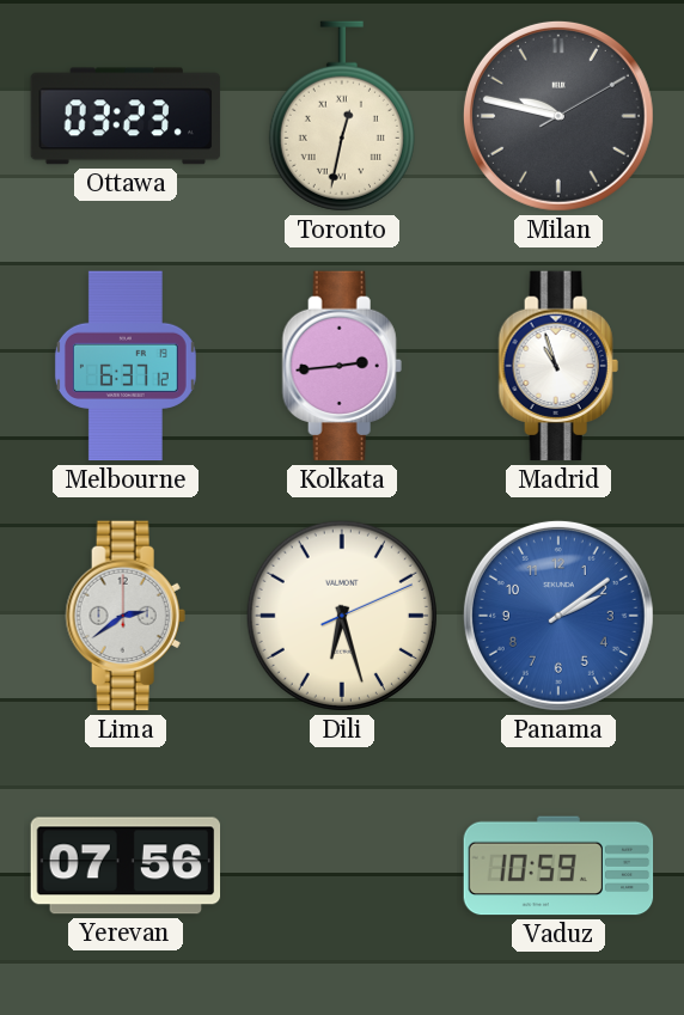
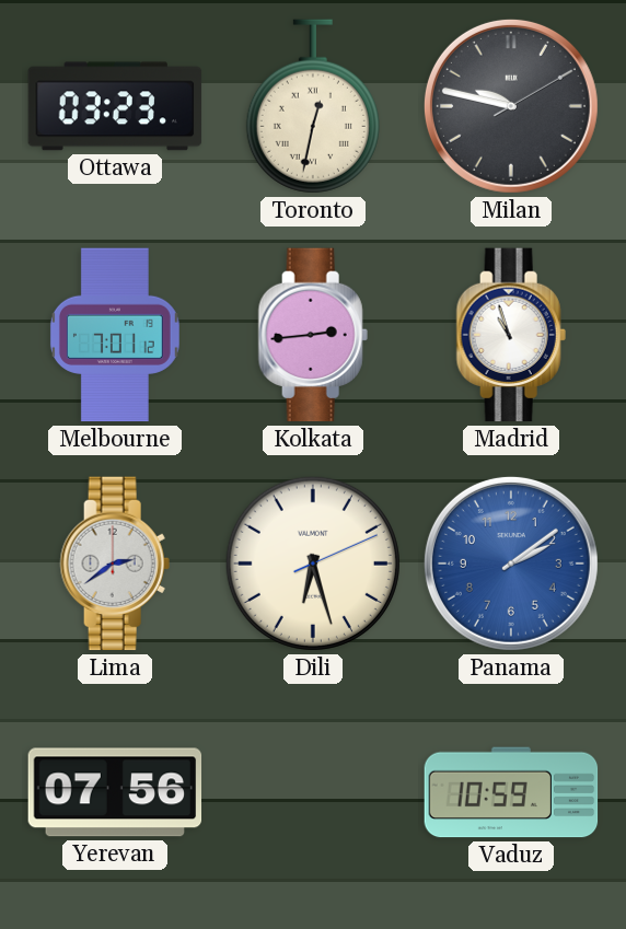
Melbourne: 6:37 -> 7:01 (115, 335)
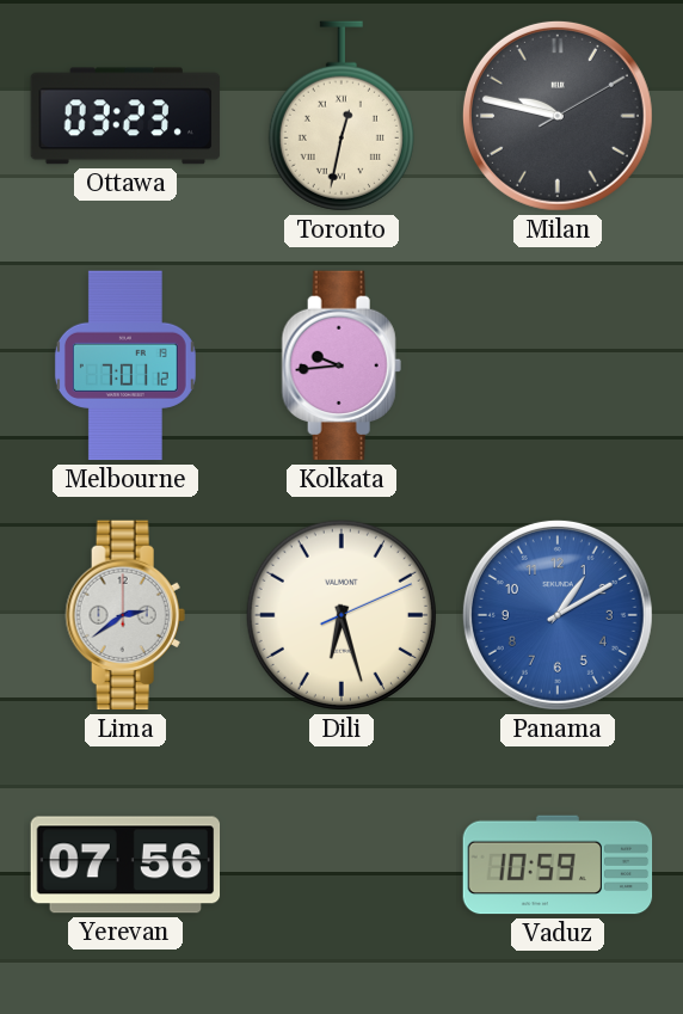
Kolkata: 2:44 -> 9:44 (341, 365)
Madrid: 10:57 -> none (511, 335)
Panama: 2:09 -> 1:10 (558, 615)
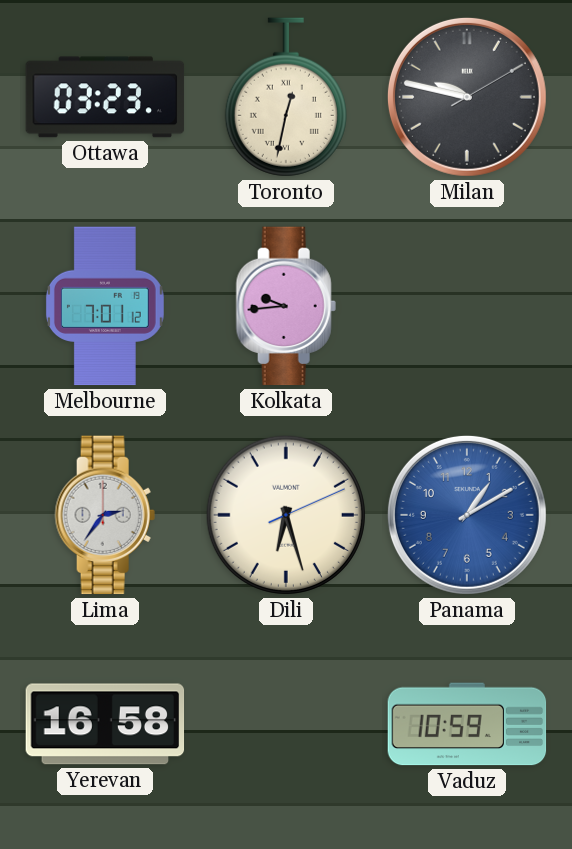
Lima: 2:39 -> 2:36 (105, 515)
Yerevan: 07:56 -> 16:58 (105, 724)
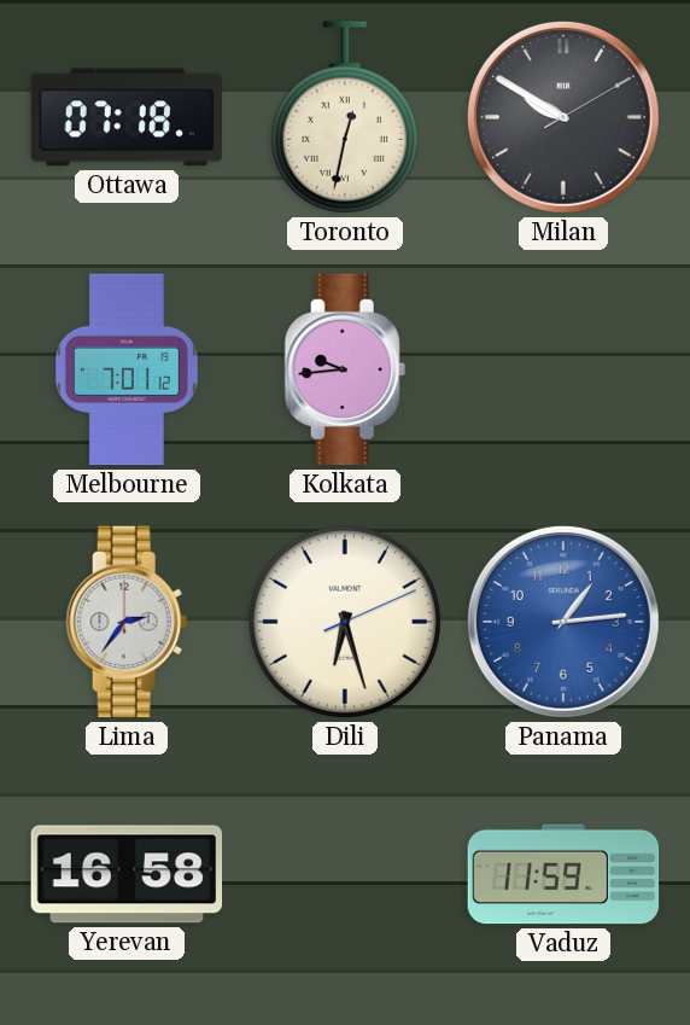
Ottawa: 03:23 -> 07:18 (127, 117)
Milan: 9:47 -> 9:50 (563, 117)
Panama: 1:10 -> 1:14 (563, 622)
Vaduz: 10:59 -> 11:59 (563, 874)
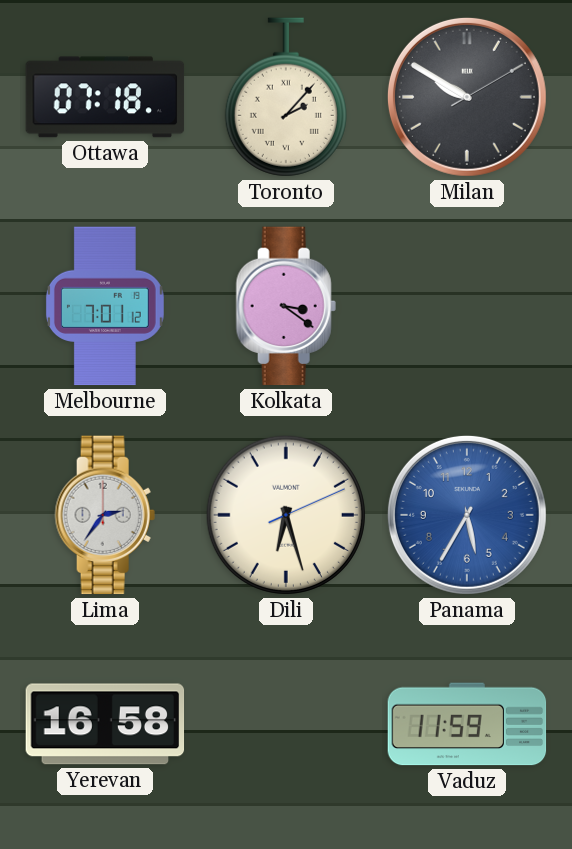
Toronto: 12:32 -> 2:07 (286, 97)
Kolkata: 9:44 -> 3:21 (286, 306)
Panama: 1:14 -> 5:35 (467, 515)
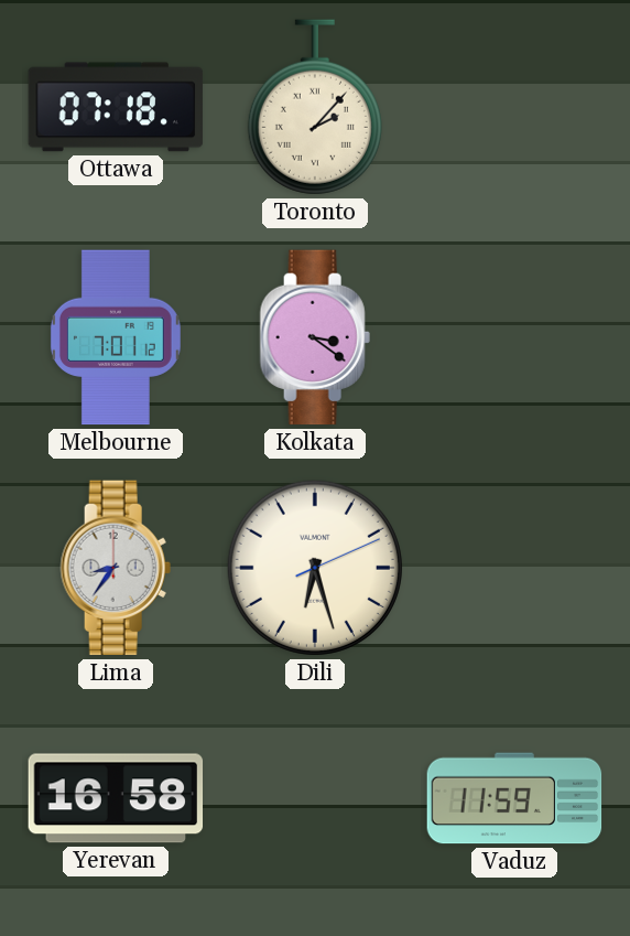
Milan: 9:50 -> none (467, 97)
Lima: 2:36 -> 8:36 (116, 568)
Panama: 5:35 -> none (467, 515)
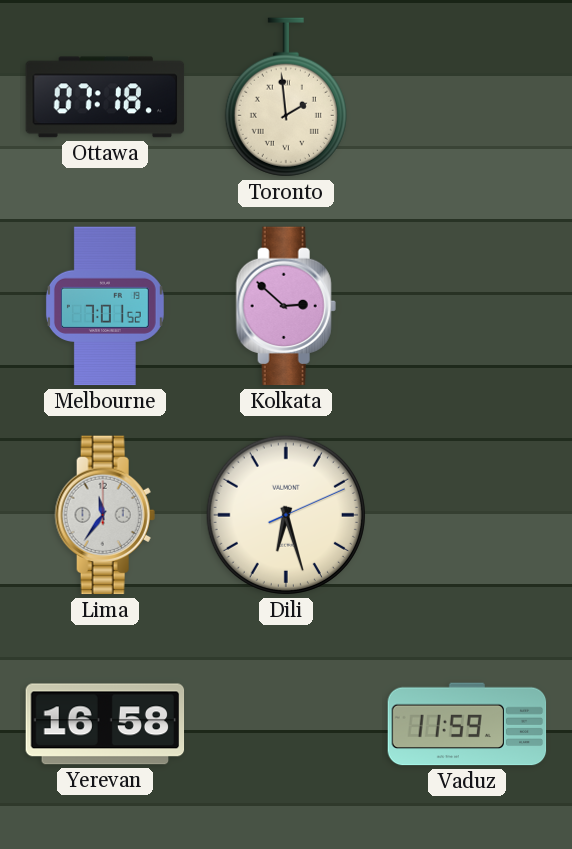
Toronto: 2:07 -> 1:59 (286, 97)
Melbourne: 7:01:12 -> 7:01:52 (105, 306)
Kolkata: 3:21 -> 2:52 (286, 306)
Lima: 8:36 -> 11:36 (105, 515)
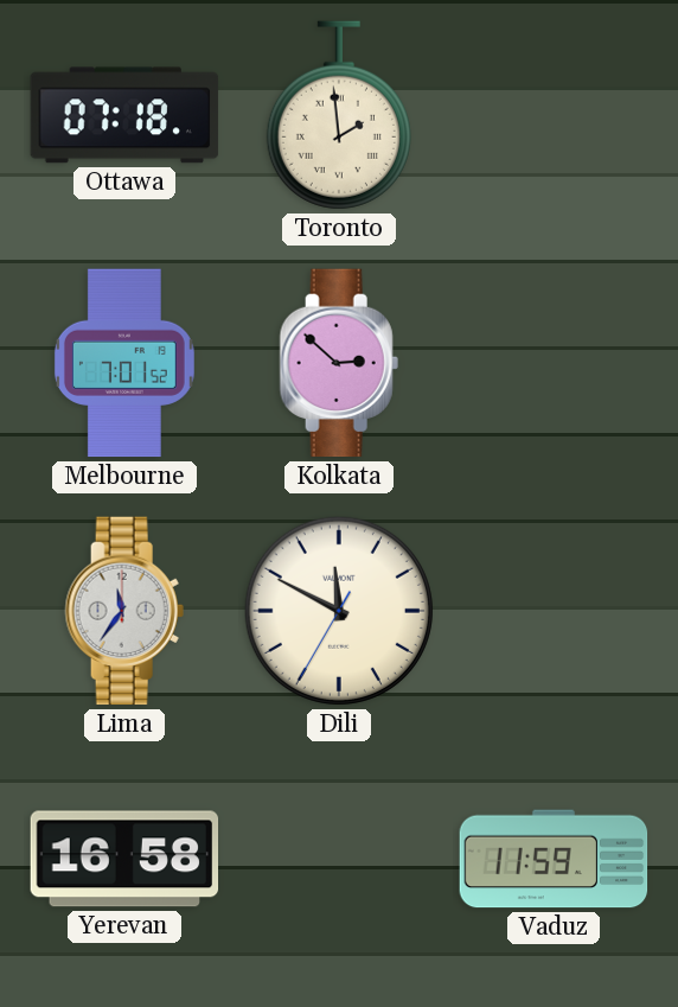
Dili: 6:27 -> 11:49 (339, 611)
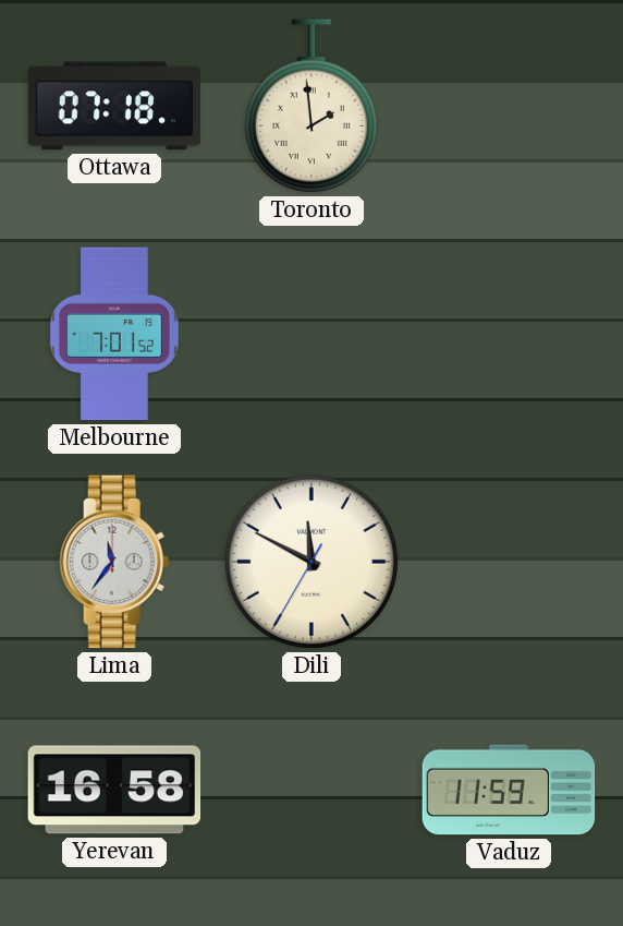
Kolkata: 2:52 -> none (339, 363)
